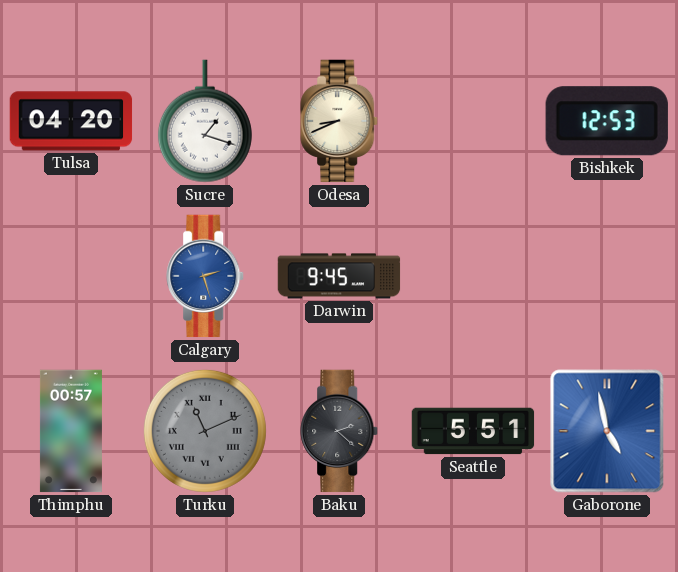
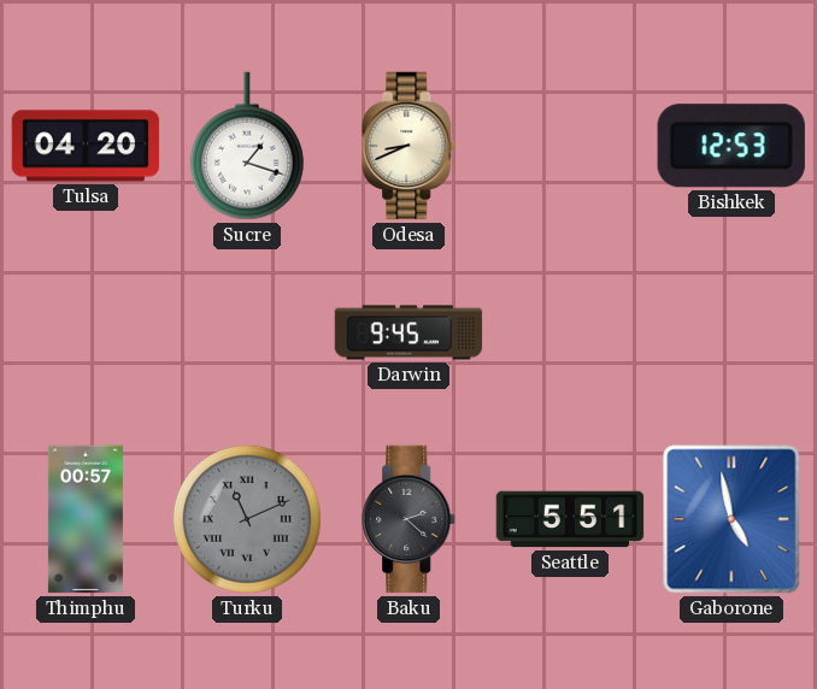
Calgary: 2:27 -> none (206, 276)
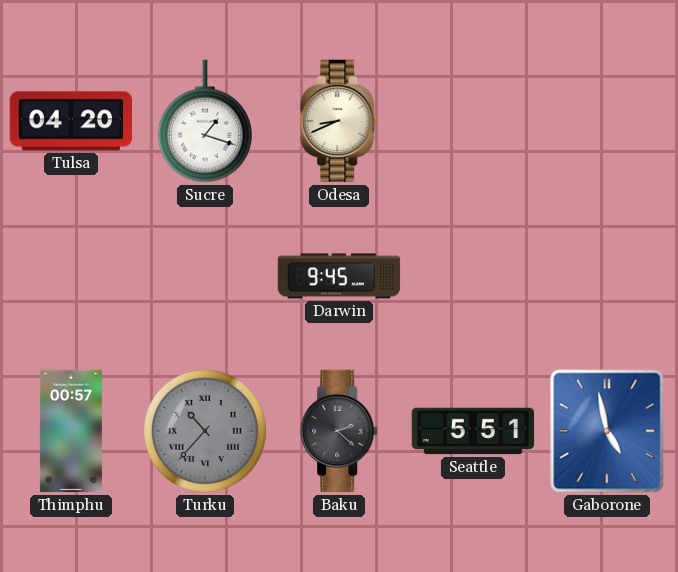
Bishkek: 12:53 -> none (731, 146)
Turku: 11:11 -> 10:37 (205, 431)
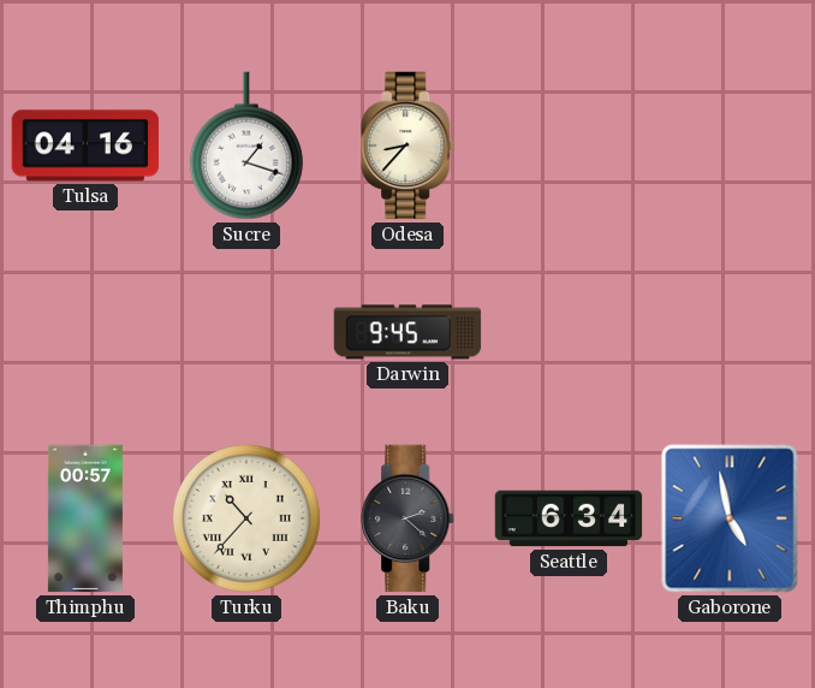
Tulsa: 04:20 -> 04:16 (85, 146)
Odesa: 8:41 -> 8:37 (409, 146)
Turku dial: grey -> cream (246, 518)
Seattle: 5:51 -> 6:34 (569, 518)
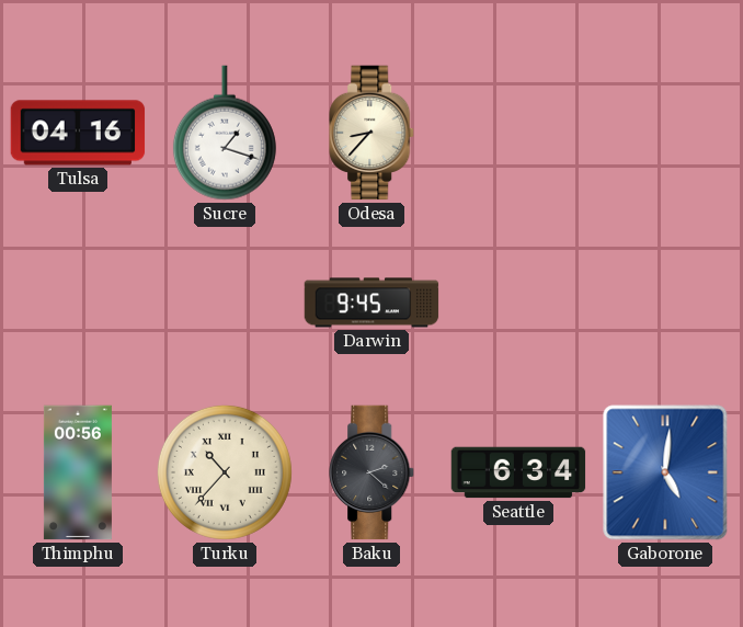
Thimphu: 00:57 -> 00:56 (78, 472)
Gaborone: 4:58 -> 5:01 (665, 472)
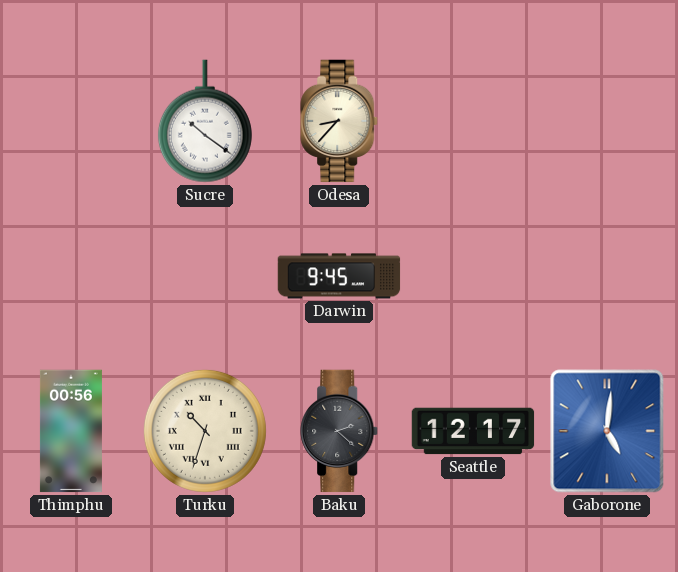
Tulsa: 04:16 -> none (78, 133)
Sucre: 1:18 -> 10:21 (205, 121)
Turku: 10:37 -> 10:33 (205, 431)
Seattle: 6:34 -> 12:17 (473, 431)
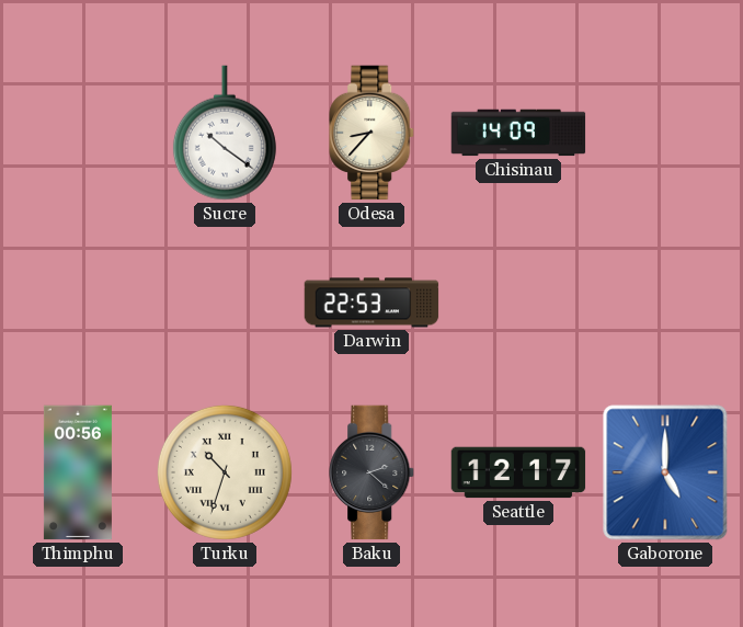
Chisinau: none -> 14:09 (518, 133)
Darwin: 9:45 -> 22:53 (371, 303)
Gaborone: 5:01 -> 5:00 (665, 472)
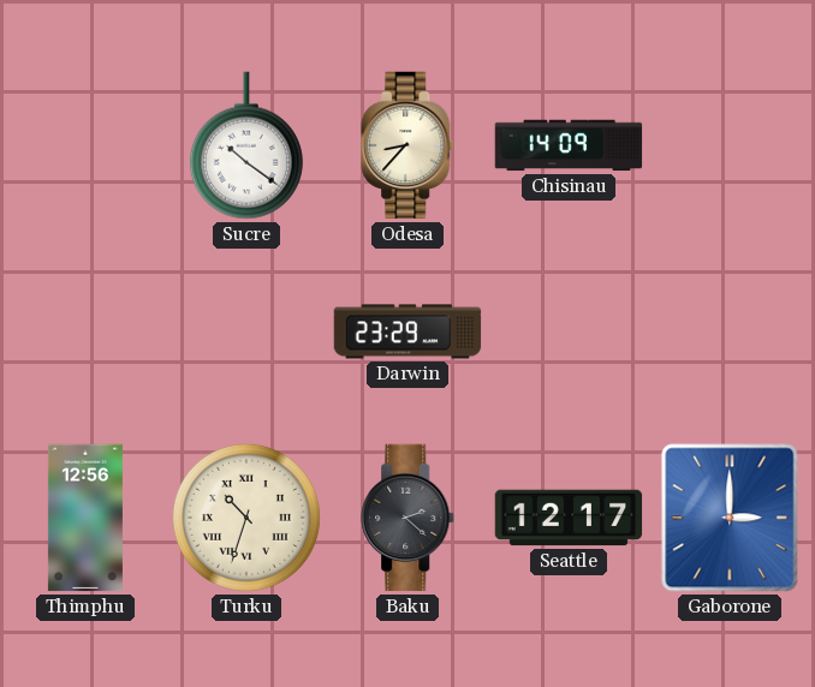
Darwin: 22:53 -> 23:29 (407, 331)
Thimphu: 00:56 -> 12:56 (85, 518)
Gaborone: 5:00 -> 3:00 (730, 518)
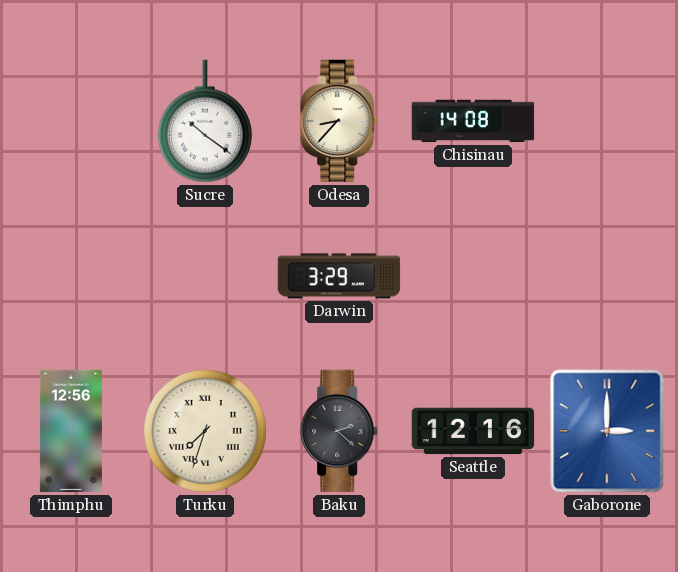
Chisinau: 14:09 -> 14:08 (473, 121)
Darwin: 23:29 -> 3:29 (339, 276)
Turku: 10:33 -> 7:33 (205, 431)
Seattle: 12:17 -> 12:16 (473, 431)
